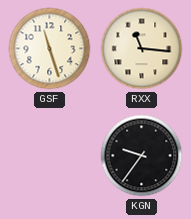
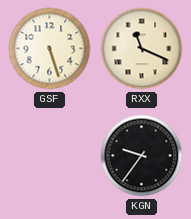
GSF: 11:27 -> 5:27 (50, 49)
RXX: 11:16 -> 11:19 (142, 49)
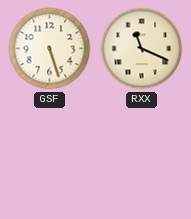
KGN: 9:36 -> none (142, 156)
